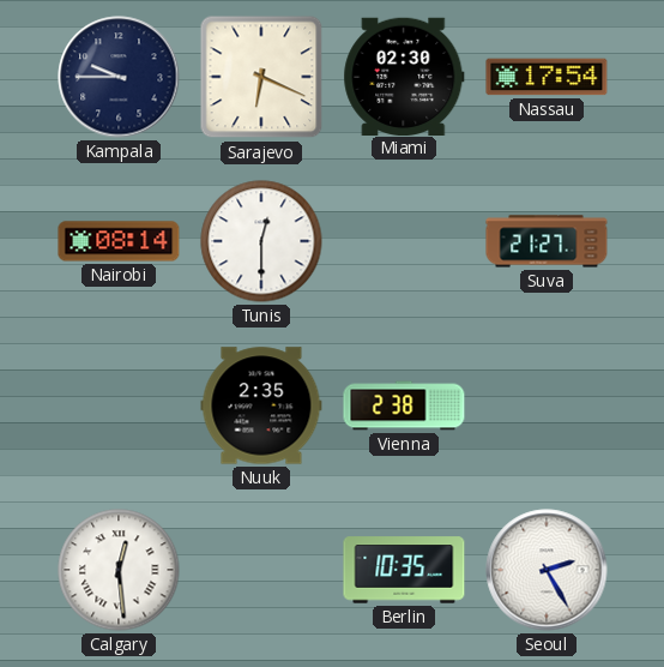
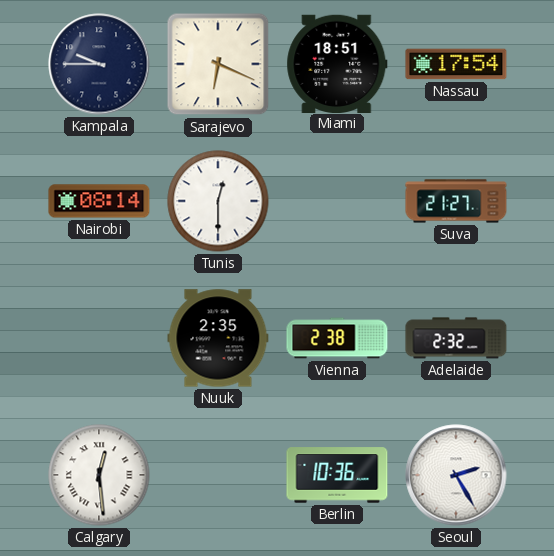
Miami: 02:30 -> 18:51 (337, 63)
Adelaide: none -> 2:32 (456, 338)
Berlin: 10:35 -> 10:36 (337, 475)
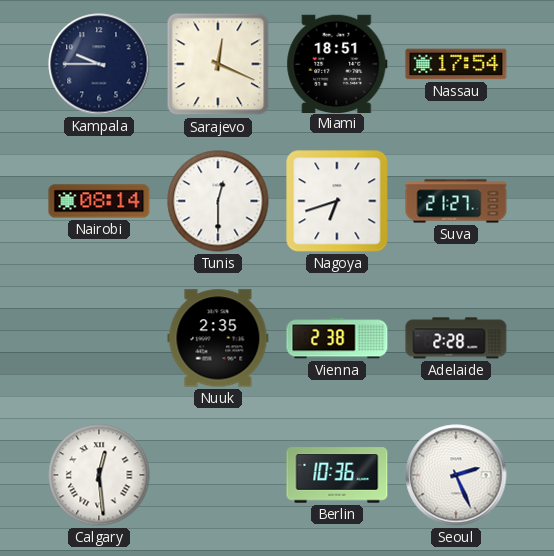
Sarajevo: 6:19 -> 12:19 (218, 64)
Nagoya: none -> 6:42 (337, 201)
Adelaide: 2:32 -> 2:28 (456, 338)
Seoul: 2:25 -> 2:26 (456, 475)
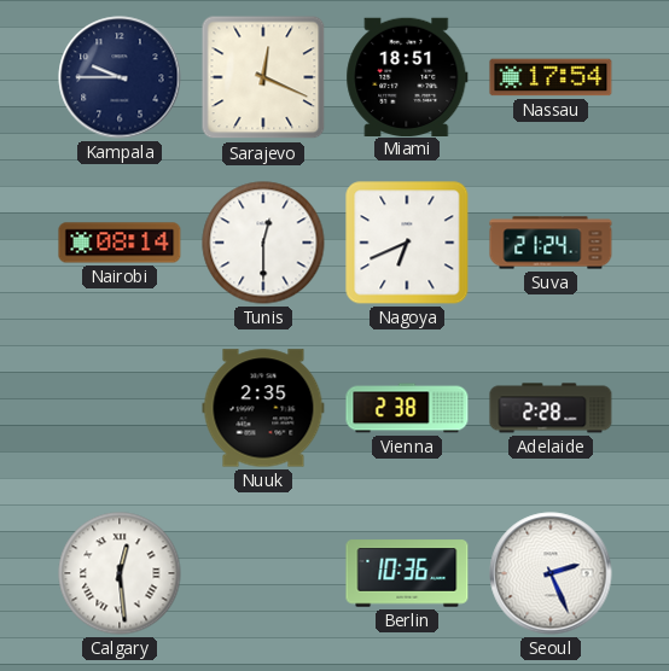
Nagoya: 6:42 -> 6:41 (407, 243)
Suva: 21:27 -> 21:24 (551, 243)
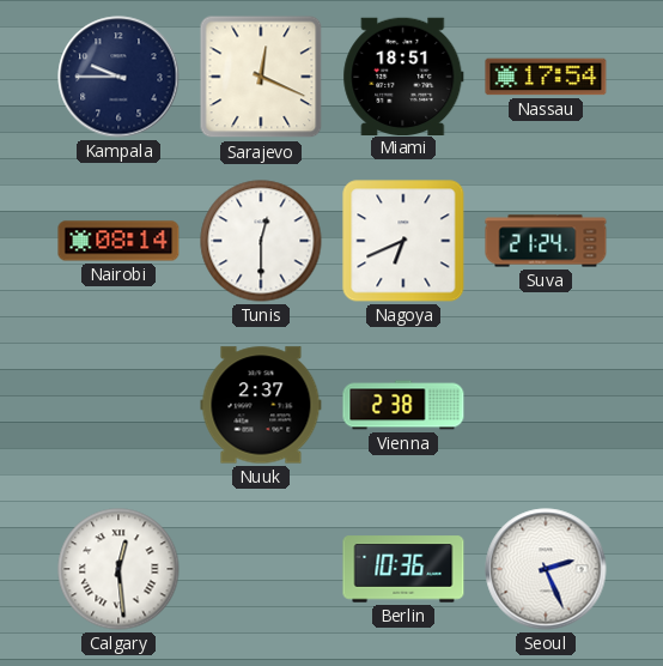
Nuuk: 2:35 -> 2:37 (261, 405)
Adelaide: 2:28 -> none (551, 408)
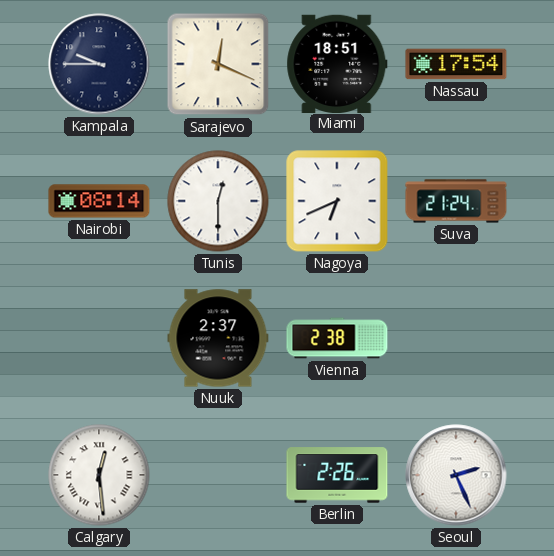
Berlin: 10:36 -> 2:26 (337, 475)
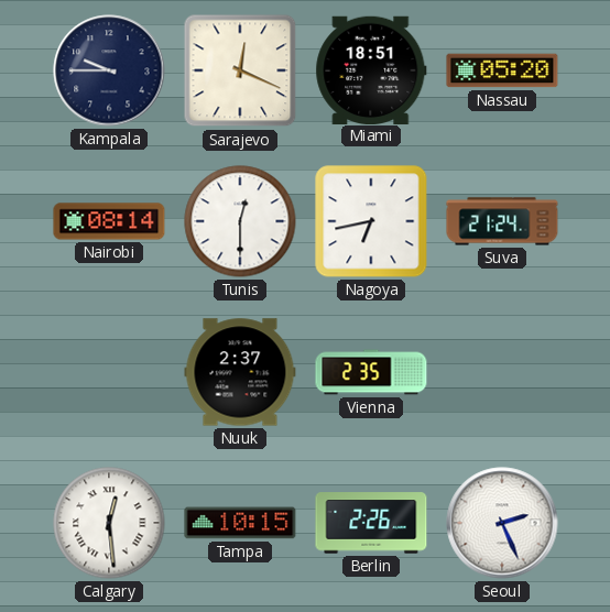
Nassau: 17:54 -> 05:20 (502, 70)
Nagoya: 6:41 -> 6:43 (371, 221)
Vienna: 2:38 -> 2:35 (371, 372)
Tampa: none -> 10:15 (240, 523)
